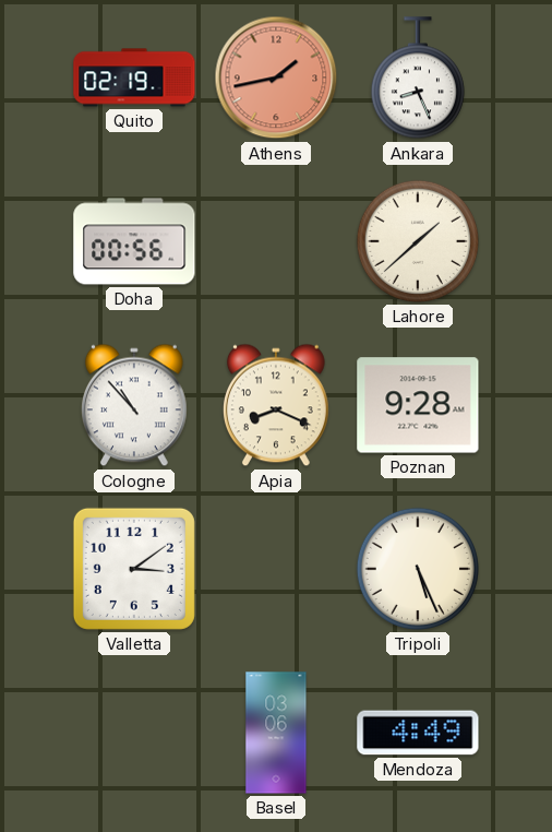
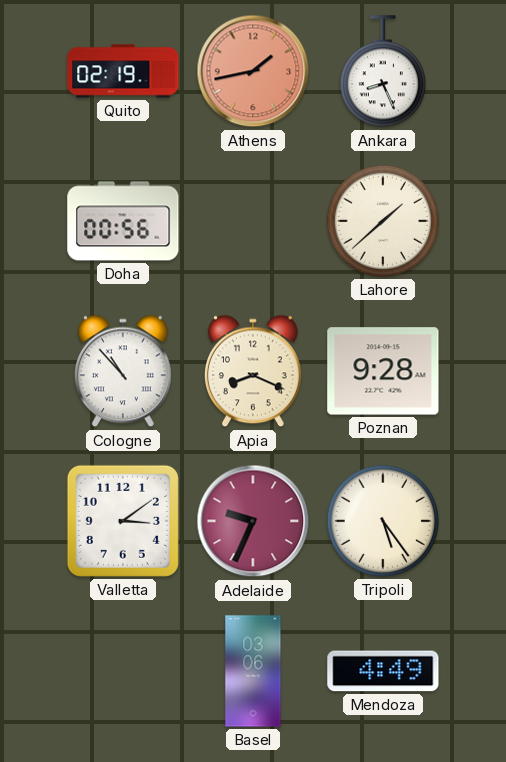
Adelaide: none -> 9:34 (253, 521)
Tripoli: 5:26 -> 5:24 (383, 521)
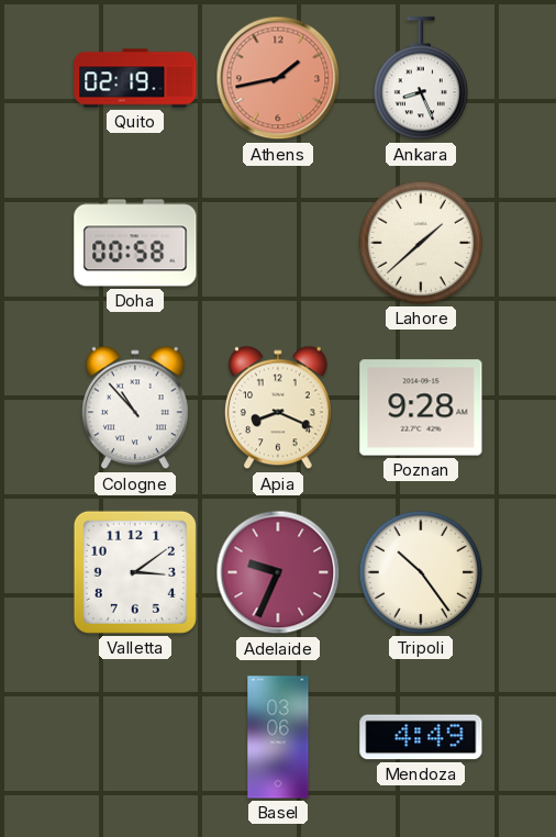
Doha: 00:56 -> 00:58 (135, 243)
Tripoli: 5:24 -> 10:24 (421, 572)
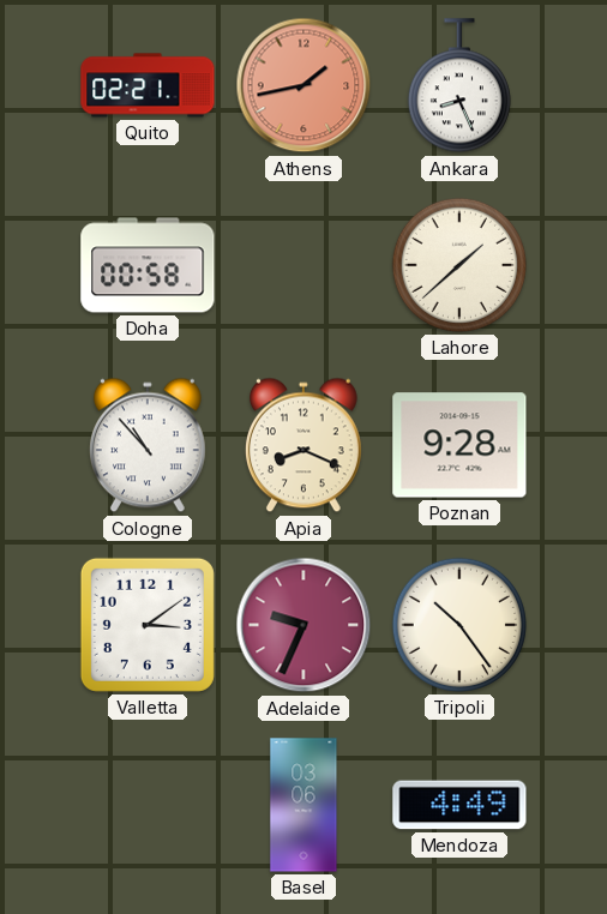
Quito: 02:19 -> 02:21 (148, 85)
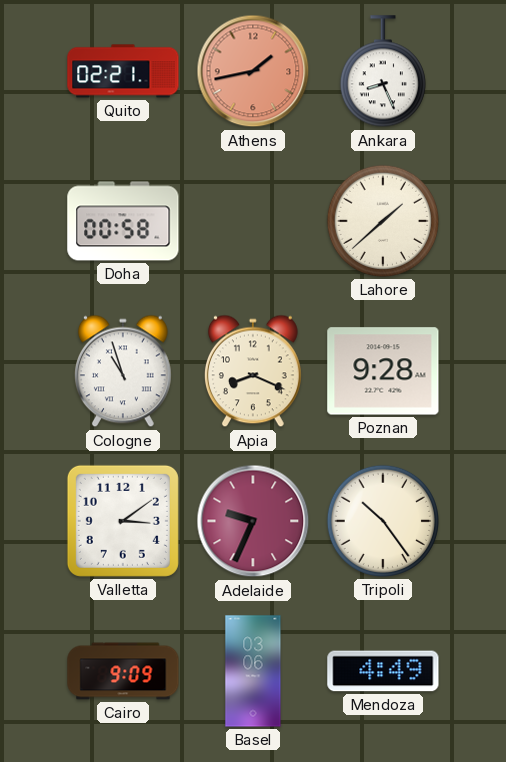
Cologne: 10:53 -> 10:57 (123, 371)
Cairo: none -> 9:09 (123, 671)
